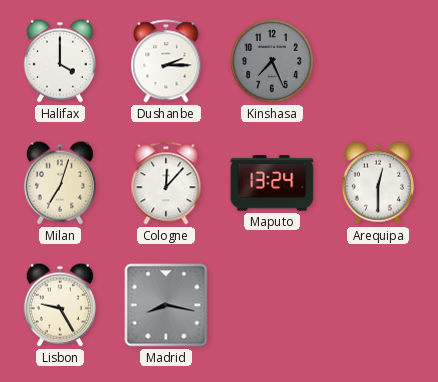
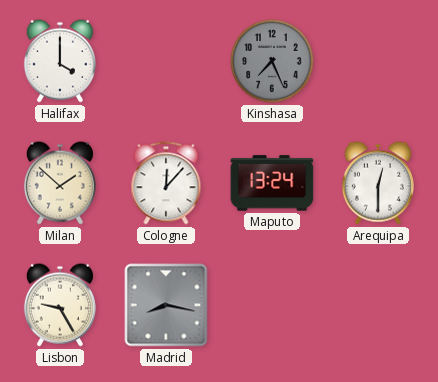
Dushanbe: 2:15 -> none (166, 61)
Milan: 7:03 -> 1:52 (60, 183)
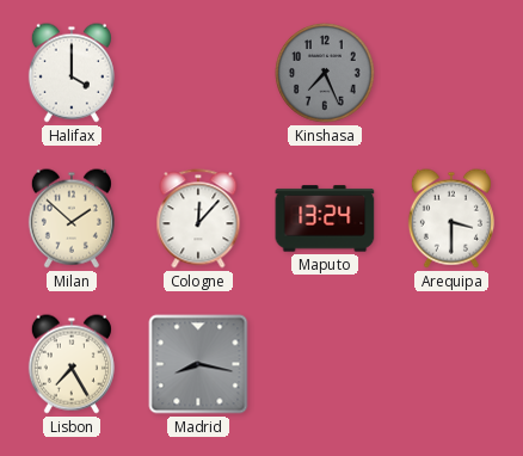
Arequipa: 12:30 -> 3:30 (451, 218)
Lisbon: 9:25 -> 7:25 (72, 364)
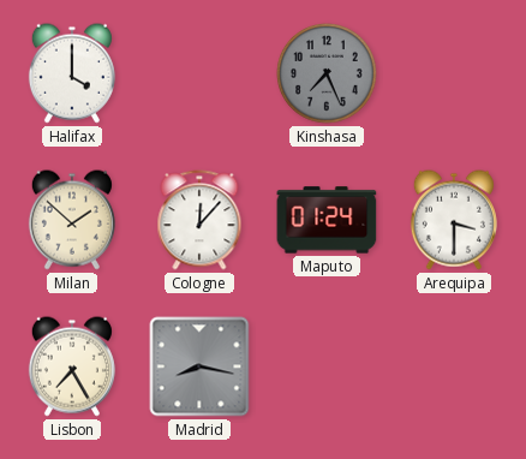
Maputo: 13:24 -> 01:24 (327, 220)
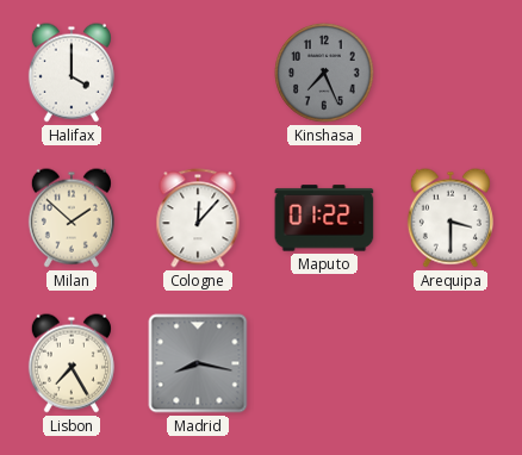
Maputo: 01:24 -> 01:22 (324, 218)
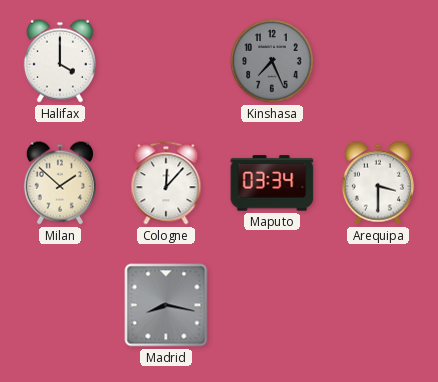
Maputo: 01:22 -> 03:34 (272, 183)
Lisbon: 7:25 -> none (72, 363)
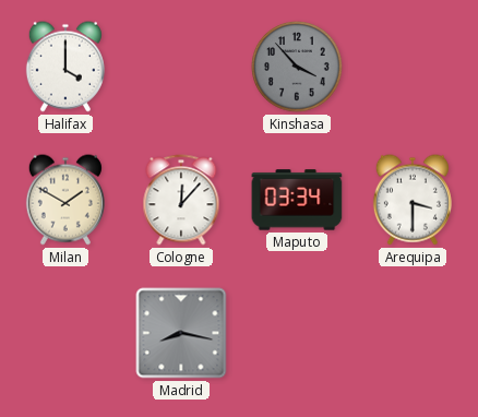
Kinshasa: 7:26 -> 3:53 (297, 67)
Milan: 1:52 -> 1:50 (65, 200)
